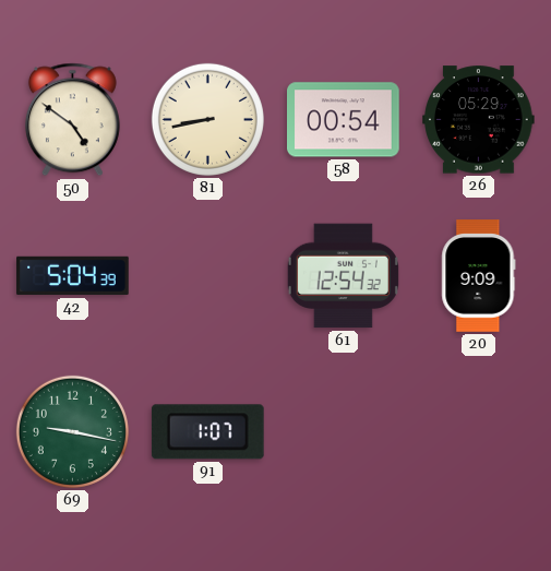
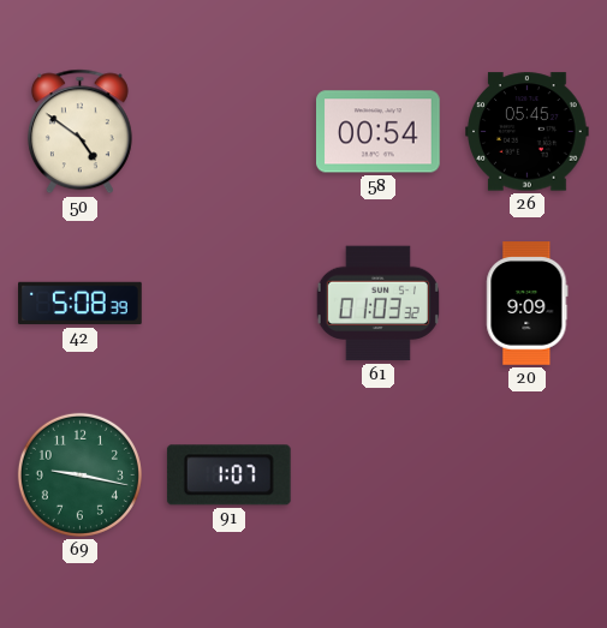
81: 8:43 -> none (207, 119)
26: 05:29 -> 05:45 (528, 132)
42: 5:04 -> 5:08 (81, 304)
61: 12:54 -> 01:03 (377, 304)
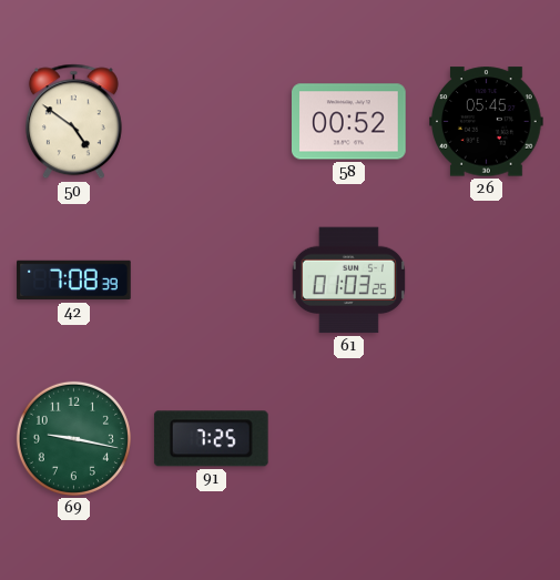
58: 00:54 -> 00:52 (349, 122)
42: 5:08 -> 7:08 (74, 281)
61: 01:03:32 -> 01:03:25 (348, 281)
20: 9:09 -> none (528, 304)
91: 1:07 -> 7:25 (211, 439)
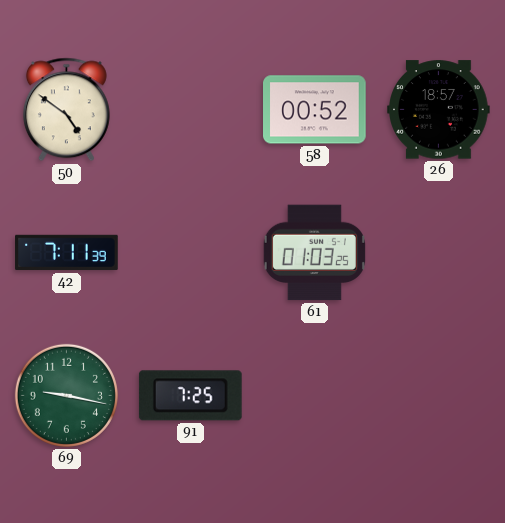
26: 05:45 -> 18:57 (439, 110)
42: 7:08 -> 7:11 (67, 253)
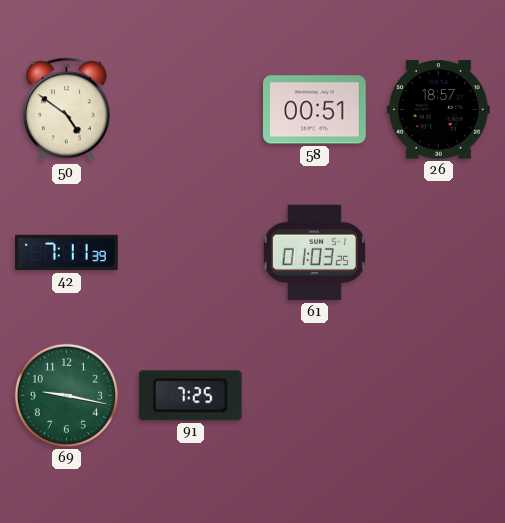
58: 00:52 -> 00:51 (315, 110)
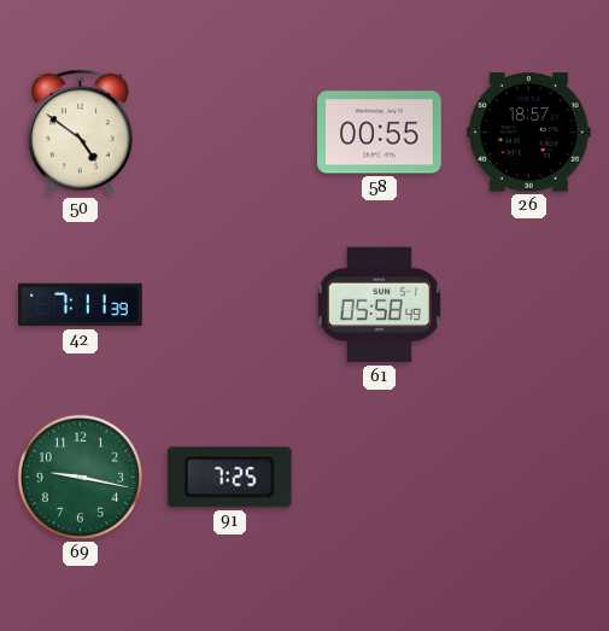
58: 00:51 -> 00:55 (380, 133)
61: 01:03 -> 05:58 (379, 305)
